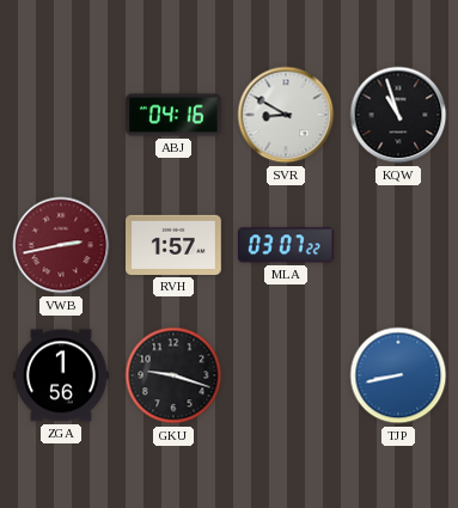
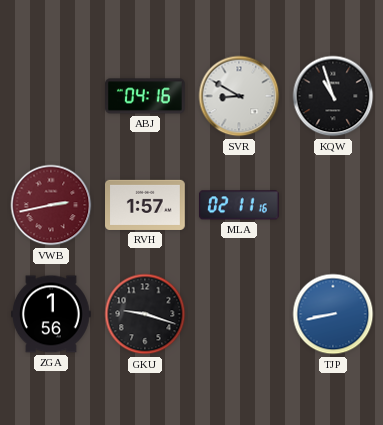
MLA: 03:07 -> 02:11 (239, 205)
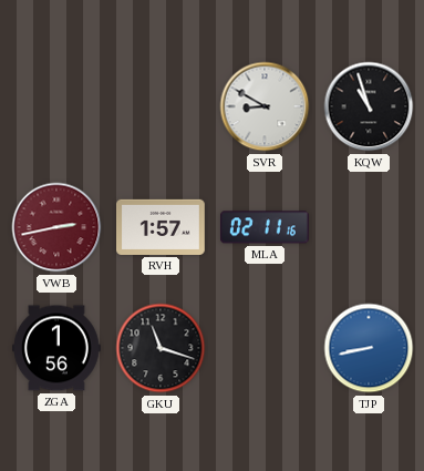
ABJ: 04:16 -> none (146, 96)
GKU: 9:18 -> 11:18 (161, 348)
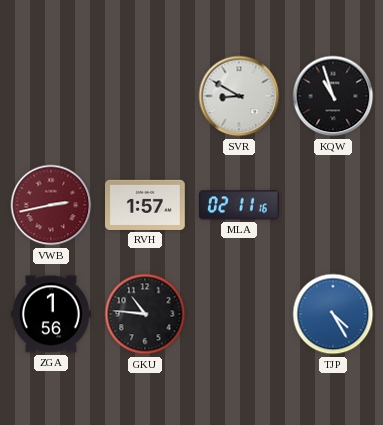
GKU: 11:18 -> 10:46 (145, 314)
TJP: 8:43 -> 4:25 (333, 314)
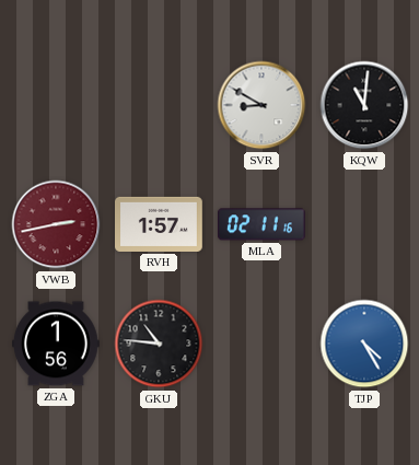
KQW: 10:57 -> 11:01 (364, 105)
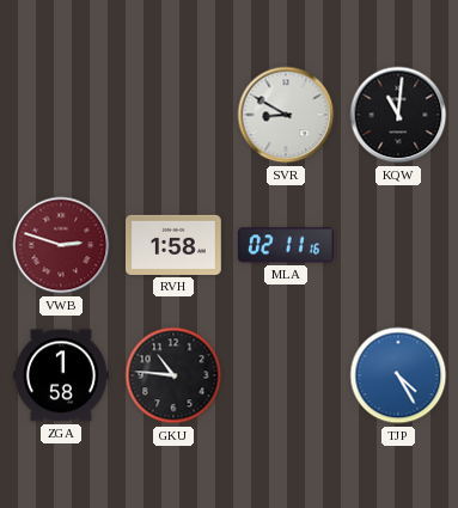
VWB: 2:43 -> 2:48 (61, 245)
RVH: 1:57 -> 1:58 (175, 245)
ZGA: 1:56 -> 1:58 (62, 375)
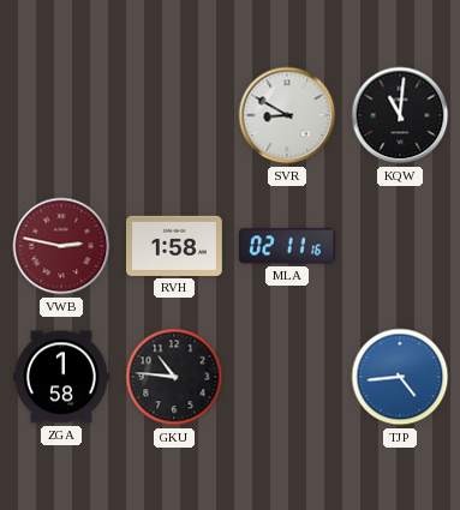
VWB: 2:48 -> 2:47 (61, 246)
TJP: 4:25 -> 4:44 (400, 377)
